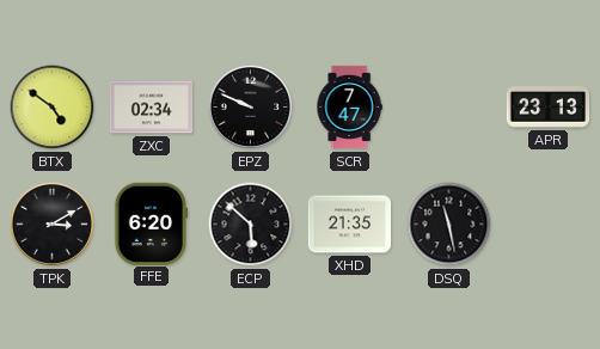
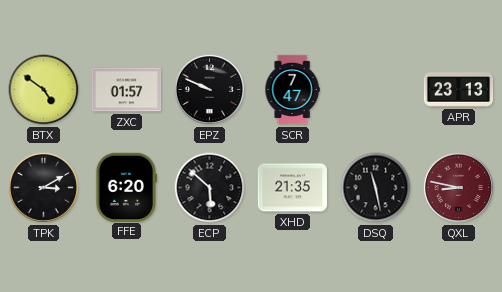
ZXC: 02:34 -> 01:57 (127, 90)
QXL: none -> 8:47 (458, 187)
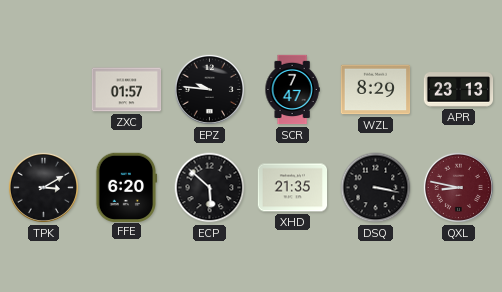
BTX: 4:51 -> none (44, 90)
EPZ: 9:49 -> 9:46 (209, 89)
WZL: none -> 8:29 (376, 90)
DSQ: 11:28 -> 3:17 (376, 188)
